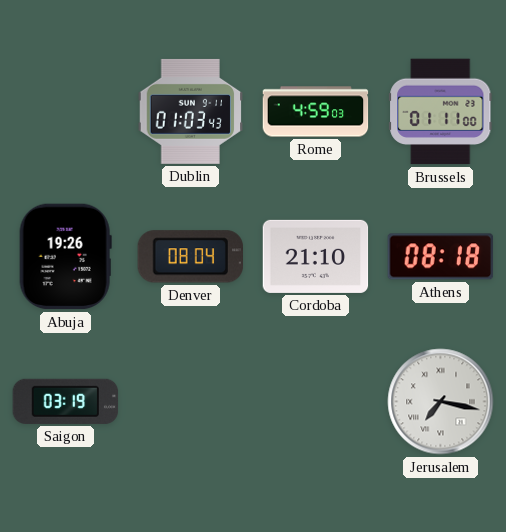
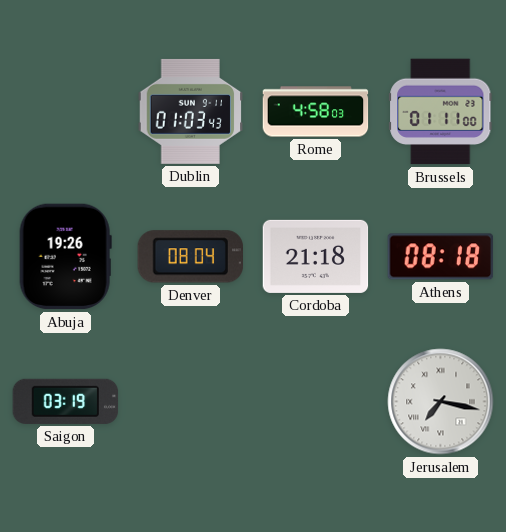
Rome: 4:59 -> 4:58 (316, 112)
Cordoba: 21:10 -> 21:18 (316, 256)
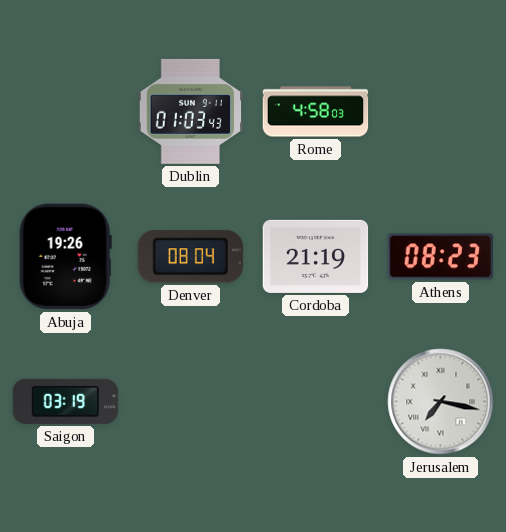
Brussels: 01:11 -> none (441, 112)
Cordoba: 21:18 -> 21:19 (316, 256)
Athens: 08:18 -> 08:23 (441, 257)
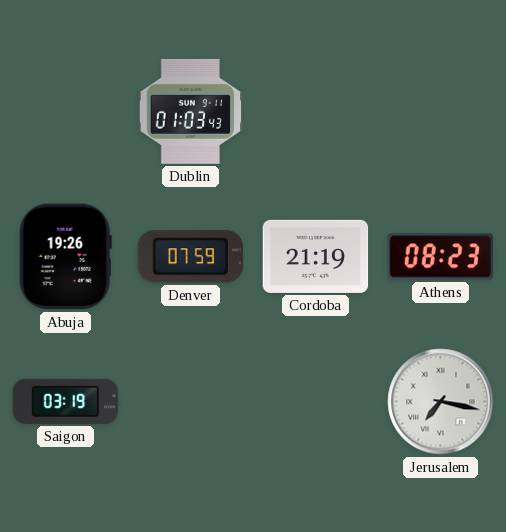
Rome: 4:58 -> none (316, 112)
Denver: 08:04 -> 07:59 (190, 257)
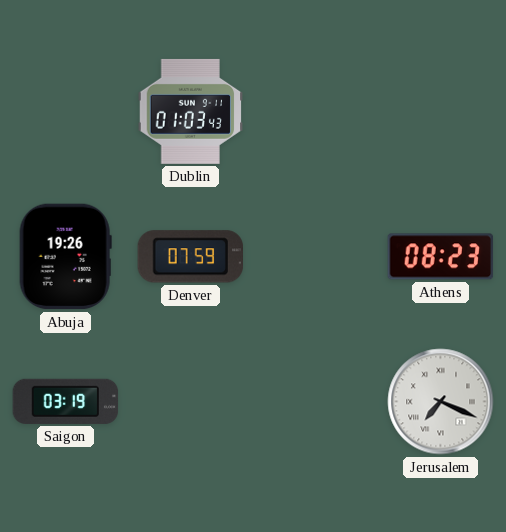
Cordoba: 21:19 -> none (316, 256)
Jerusalem: 7:17 -> 7:19 (441, 402)
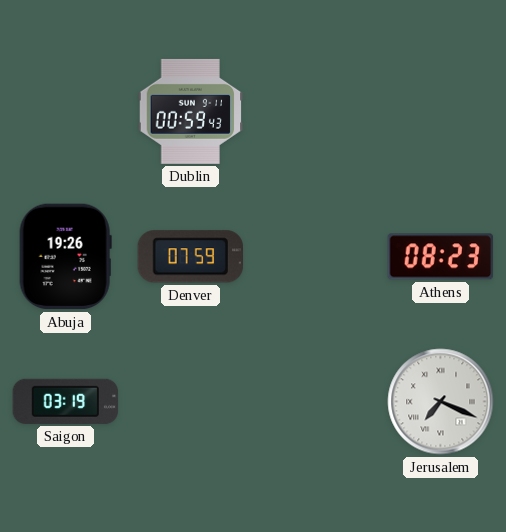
Dublin: 01:03 -> 00:59 (191, 111)
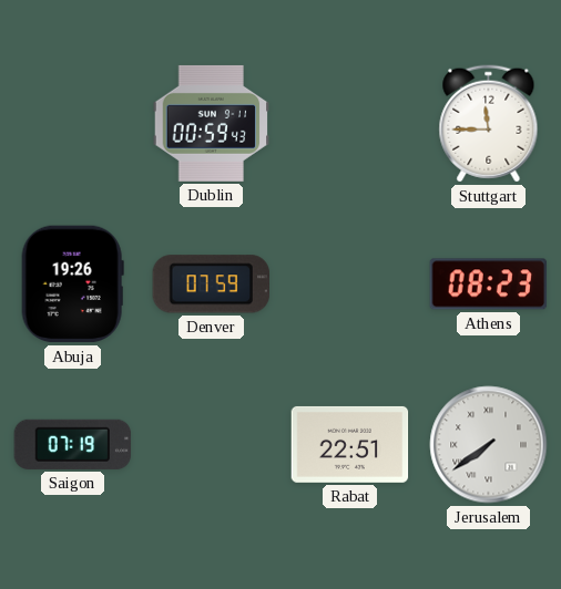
Stuttgart: none -> 11:45 (489, 124)
Saigon: 03:19 -> 07:19 (73, 444)
Rabat: none -> 22:51 (350, 444)
Jerusalem: 7:19 -> 7:39 (489, 445)
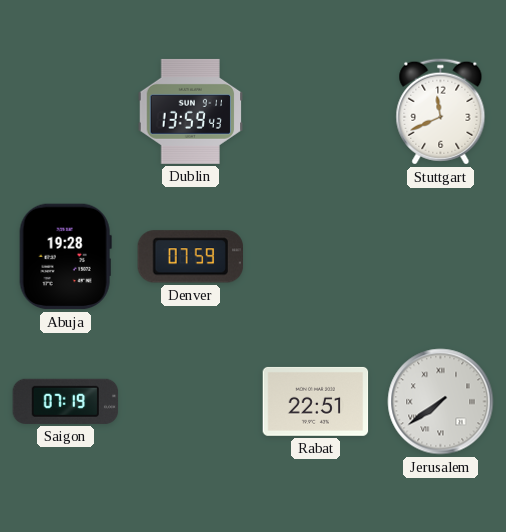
Dublin: 00:59 -> 13:59 (191, 111)
Stuttgart: 11:45 -> 11:41 (441, 112)
Abuja: 19:26 -> 19:28 (65, 257)
Athens: 08:23 -> none (489, 285)
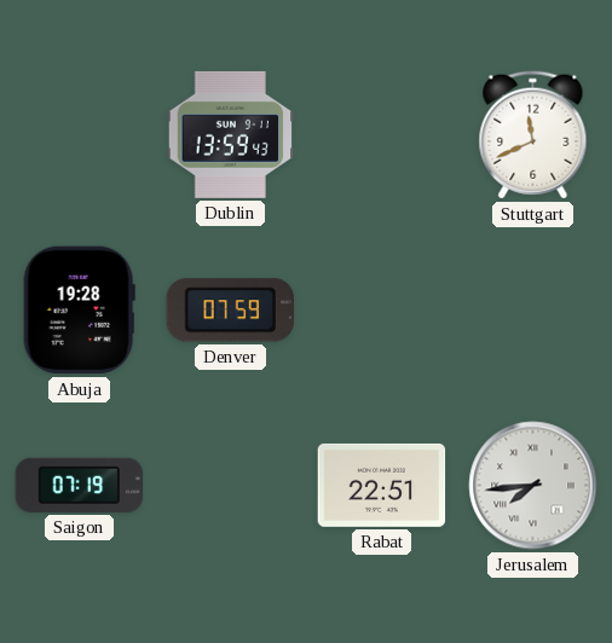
Jerusalem: 7:39 -> 7:44 (533, 486)
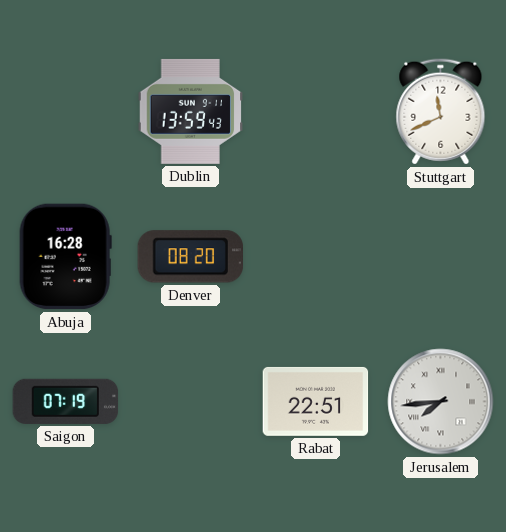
Abuja: 19:28 -> 16:28 (65, 257)
Denver: 07:59 -> 08:20 (190, 257)
